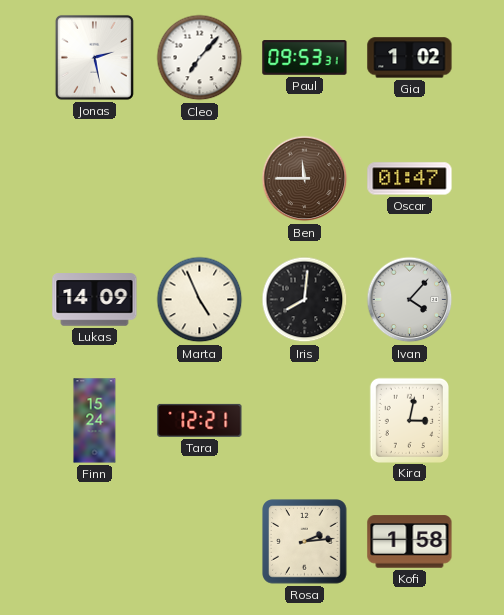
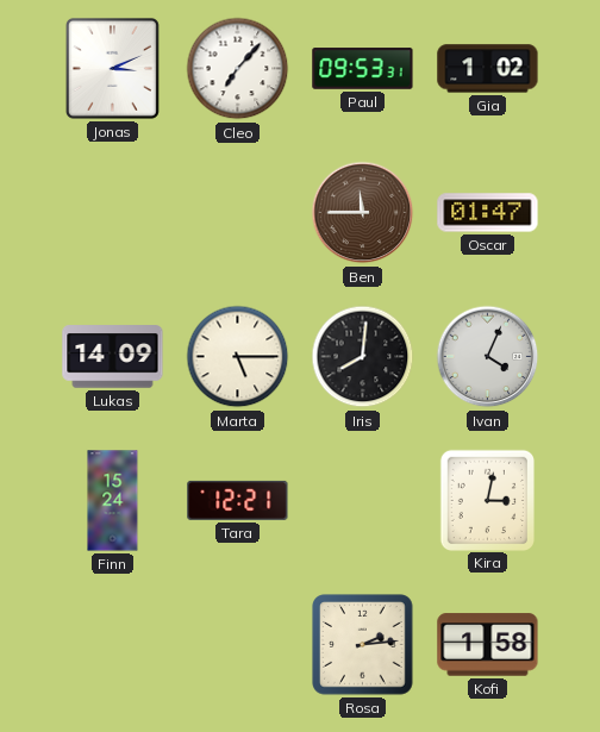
Jonas: 2:28 -> 3:11 (112, 68)
Marta: 4:56 -> 5:15 (238, 357)
Ivan: 4:07 -> 4:04 (488, 357)
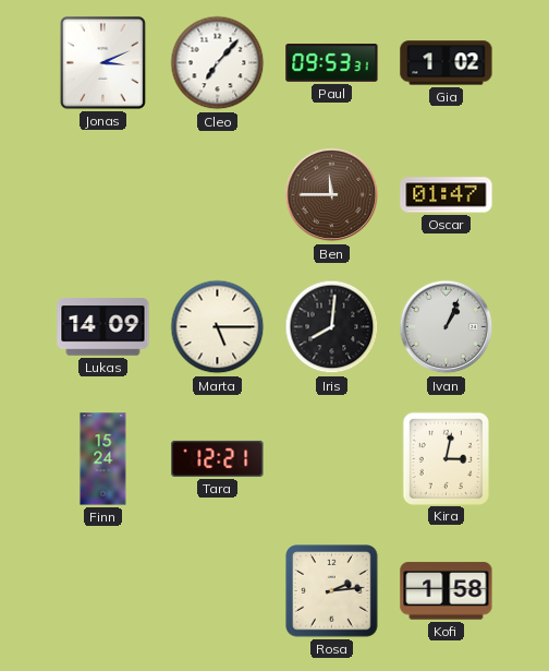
Ivan: 4:04 -> 1:04 (447, 327)
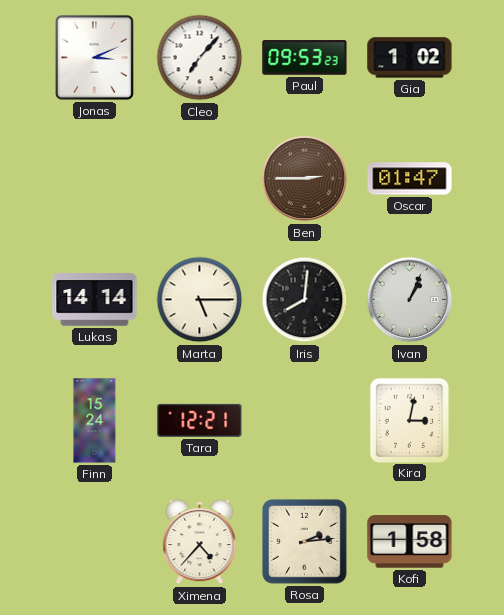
Paul: 09:53:31 -> 09:53:23 (305, 58)
Ben: 11:45 -> 2:45 (305, 179)
Lukas: 14:09 -> 14:14 (95, 300)
Ximena: none -> 4:37 (200, 542)
